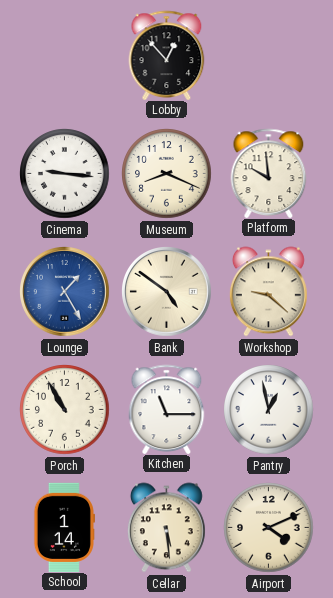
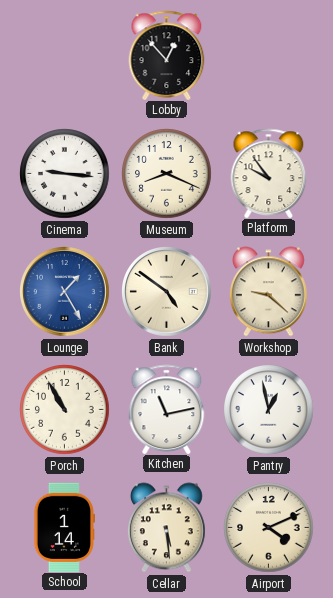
Platform: 9:59 -> 9:54 (269, 173)
Kitchen: 11:15 -> 11:13 (167, 409)
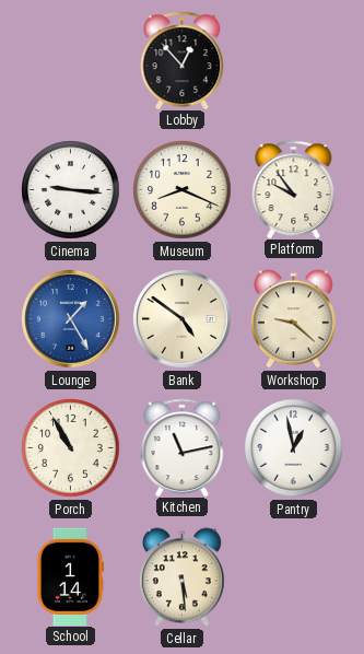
Airport: 4:11 -> none (269, 528)
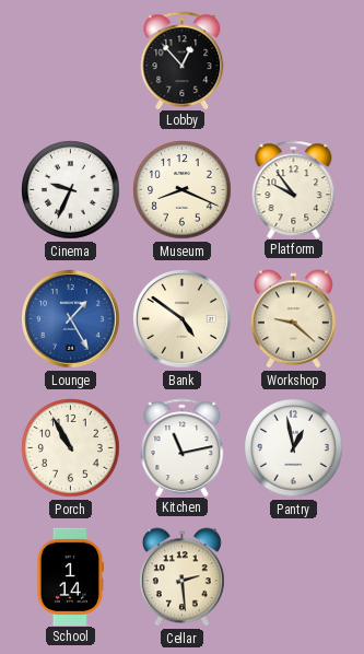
Cinema: 9:16 -> 9:34 (71, 190)
Cellar: 5:29 -> 2:29 (181, 577)
